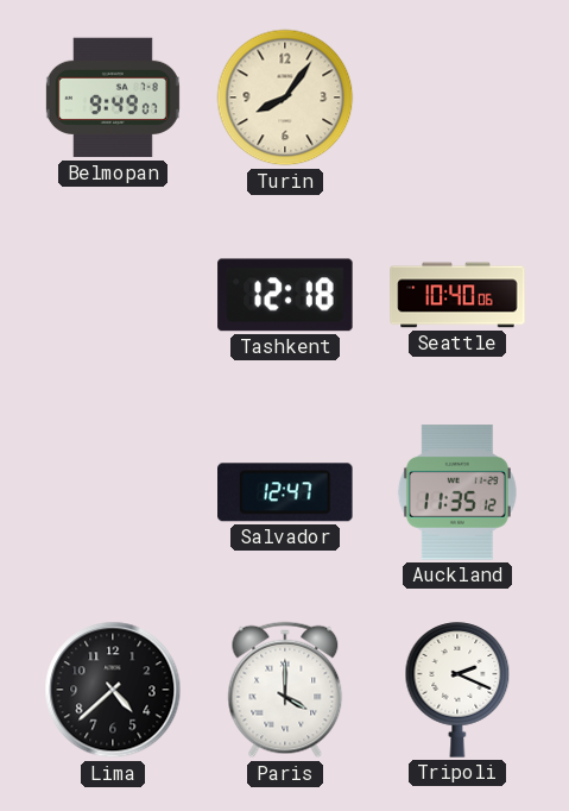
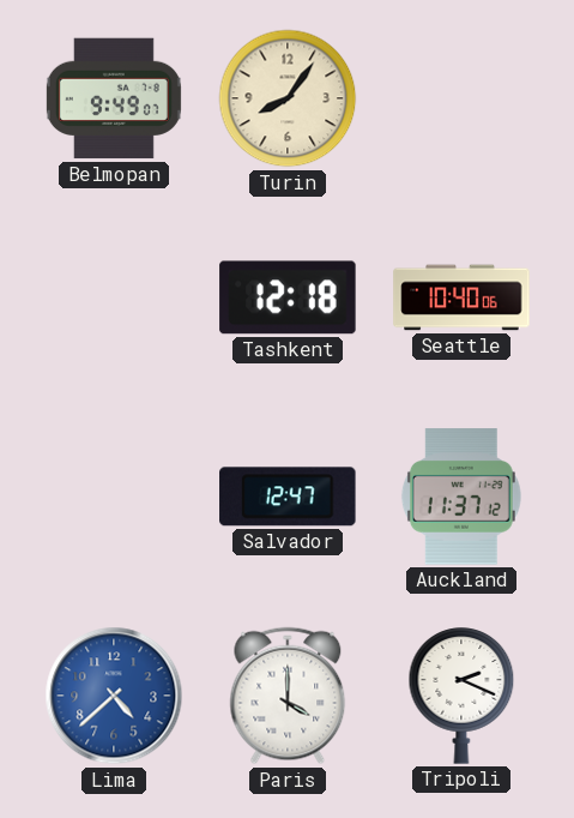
Auckland: 11:35 -> 11:37 (461, 497)
Lima dial: black -> blue (114, 696)
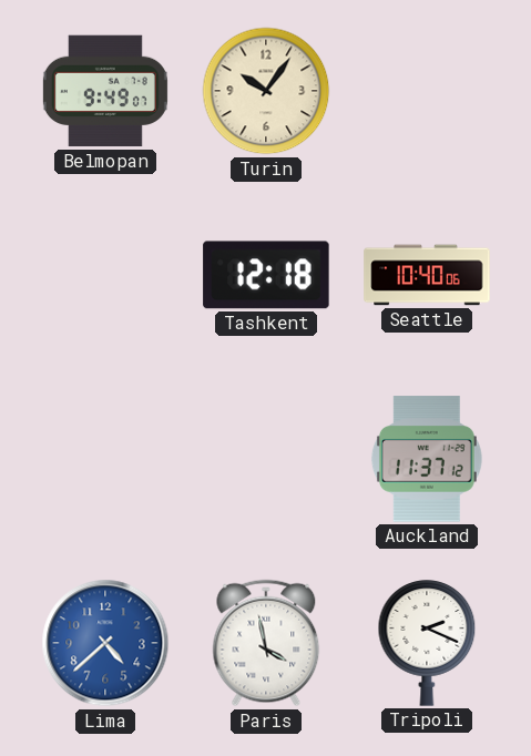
Turin: 8:06 -> 10:06 (266, 91)
Salvador: 12:47 -> none (288, 497)
Paris: 4:00 -> 3:58 (266, 643)
